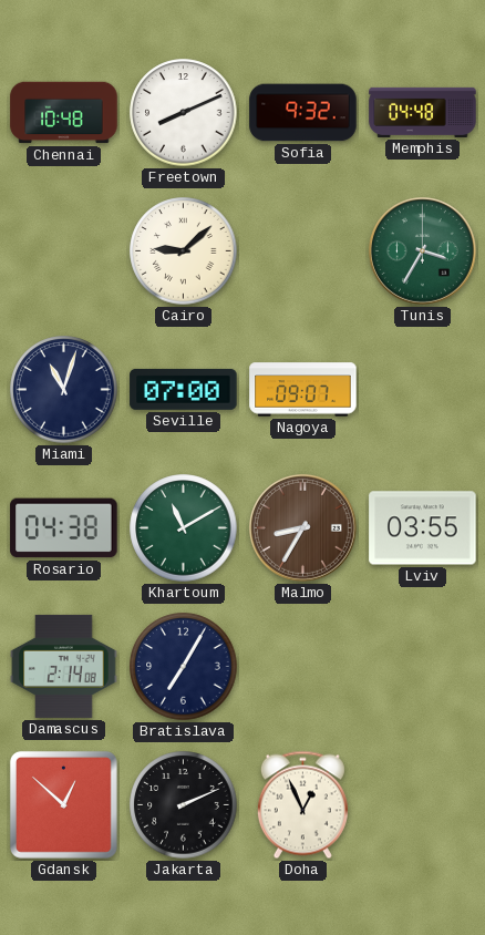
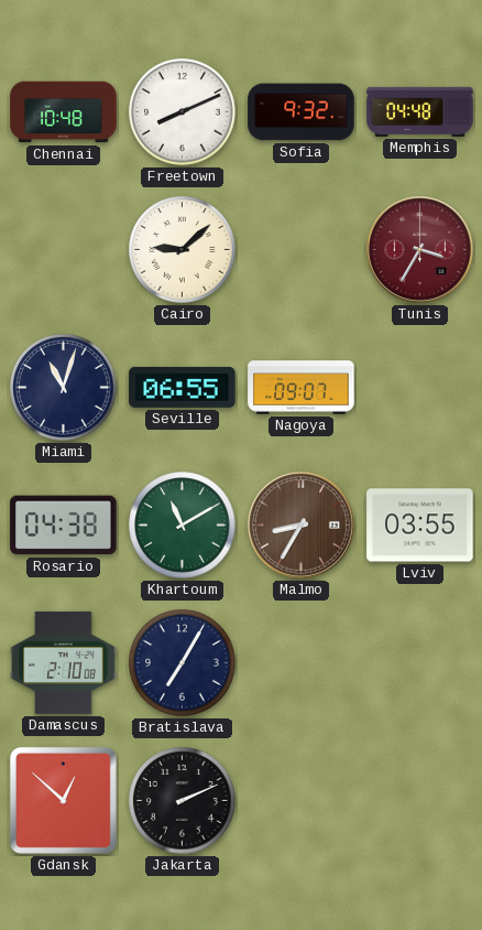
Tunis dial: green -> burgundy (420, 250)
Seville: 07:00 -> 06:55 (183, 387)
Damascus: 2:14 -> 2:10 (64, 662)
Doha: 12:56 -> none (302, 805)
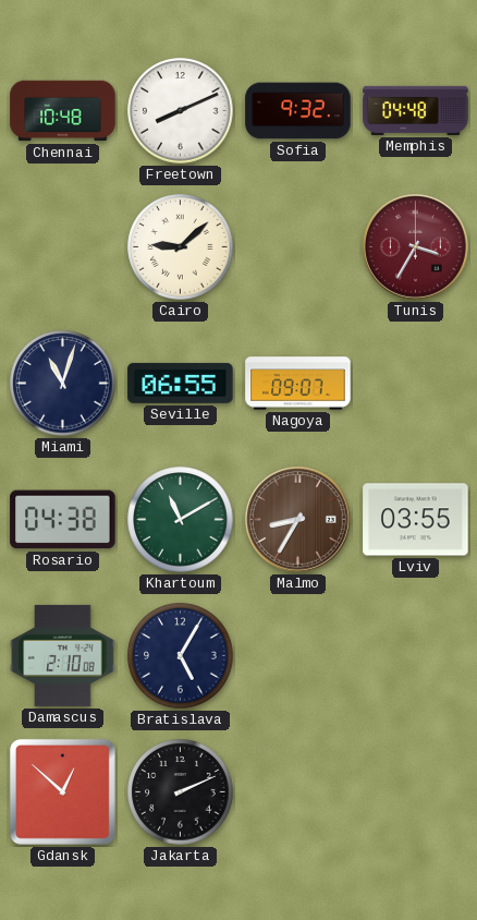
Bratislava: 7:05 -> 5:05 (181, 656)
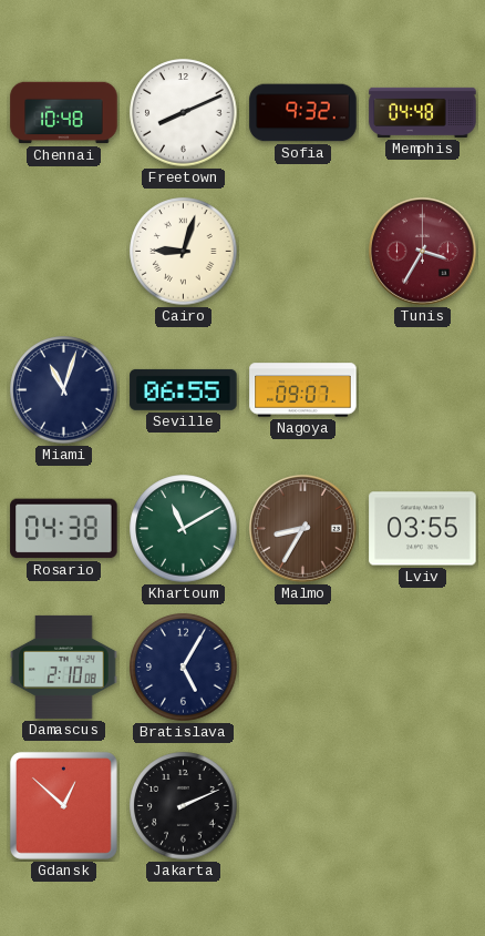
Cairo: 9:08 -> 9:03 (184, 252)
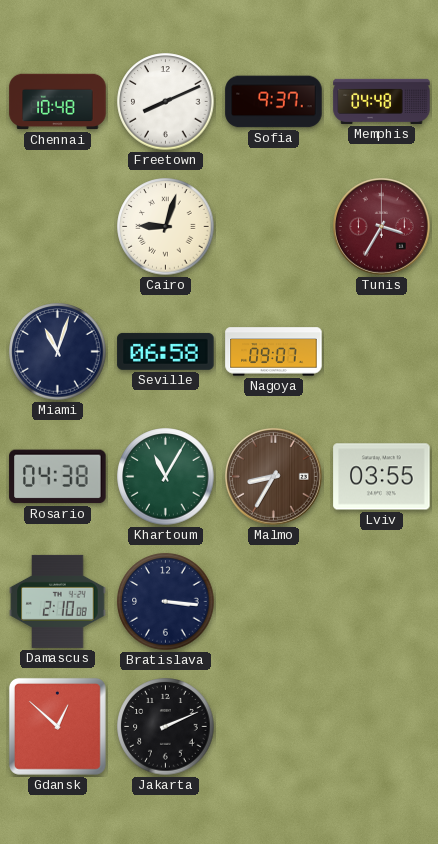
Sofia: 9:32 -> 9:37 (274, 102)
Seville: 06:55 -> 06:58 (166, 351)
Khartoum: 11:10 -> 11:05 (166, 477)
Bratislava: 5:05 -> 3:16 (166, 602)
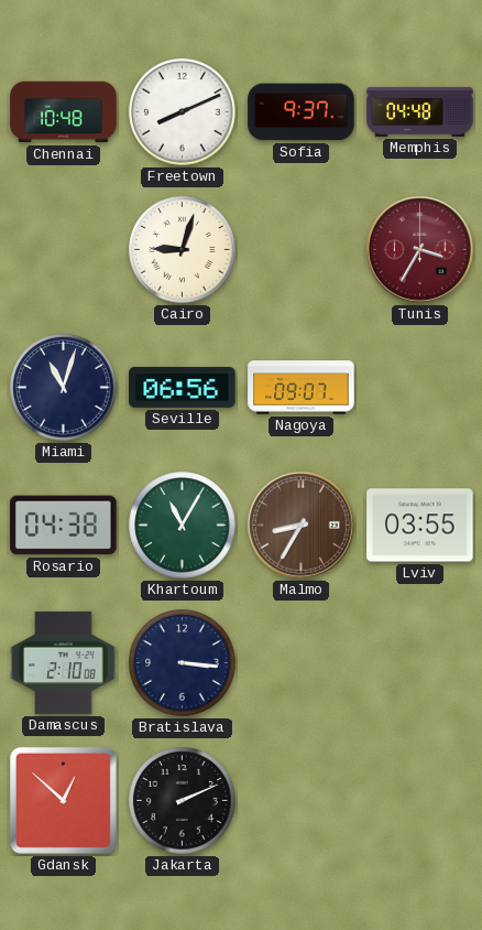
Seville: 06:58 -> 06:56 (183, 387)
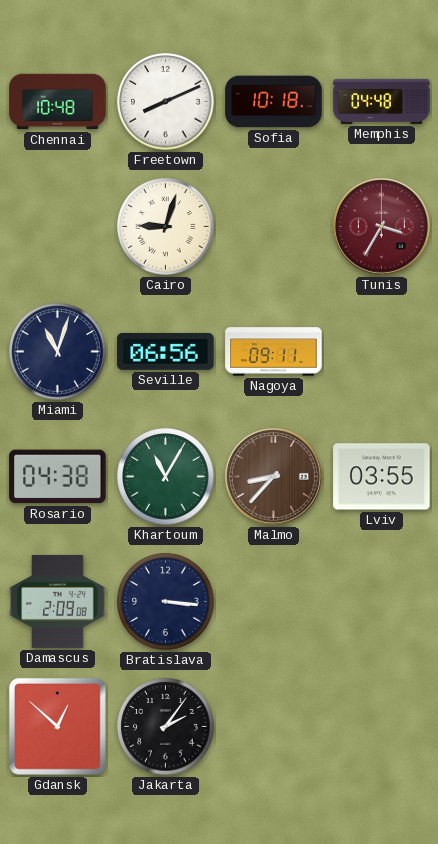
Sofia: 9:37 -> 10:18 (274, 102)
Nagoya: 09:07 -> 09:11 (274, 352)
Malmo: 8:35 -> 8:37 (274, 477)
Damascus: 2:10 -> 2:09 (58, 601)
Jakarta: 2:11 -> 2:06 (166, 727)
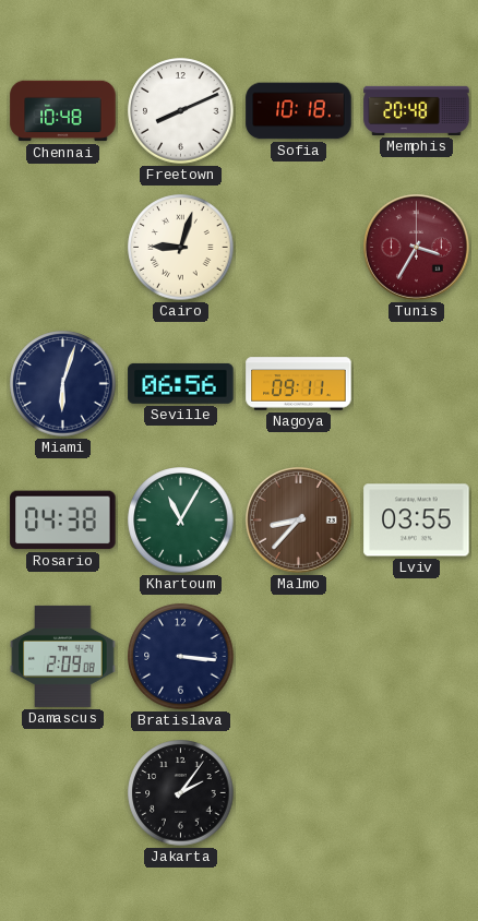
Memphis: 04:48 -> 20:48 (417, 110)
Miami: 11:03 -> 6:03 (63, 384)
Gdansk: 12:52 -> none (57, 726)
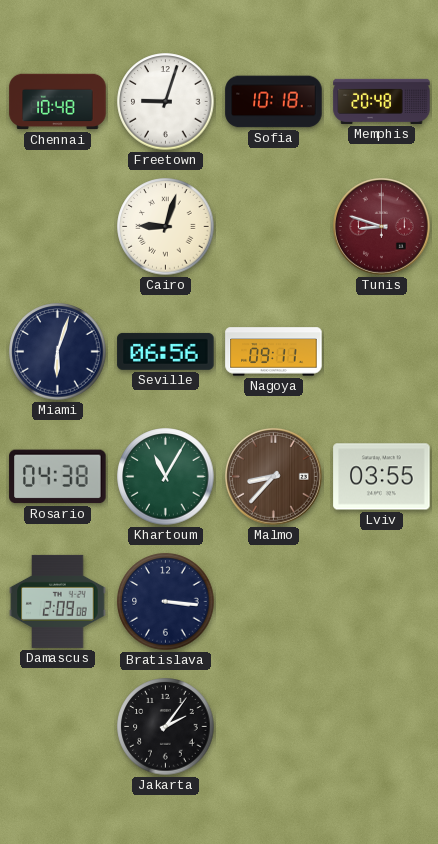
Freetown: 8:11 -> 9:03 (166, 102)
Tunis: 3:35 -> 8:48 (382, 227)
